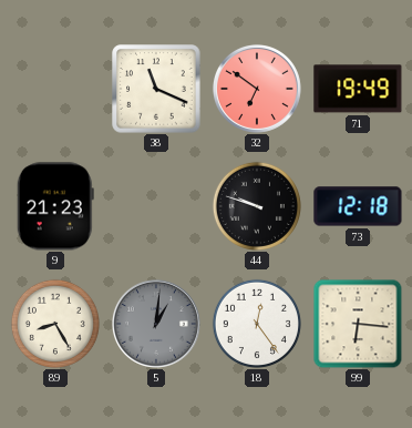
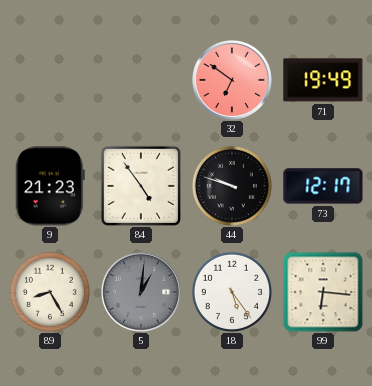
38: 11:19 -> none (156, 89)
84: none -> 4:54 (141, 186)
73: 12:18 -> 12:17 (323, 186)
18: 12:24 -> 5:24 (232, 292)
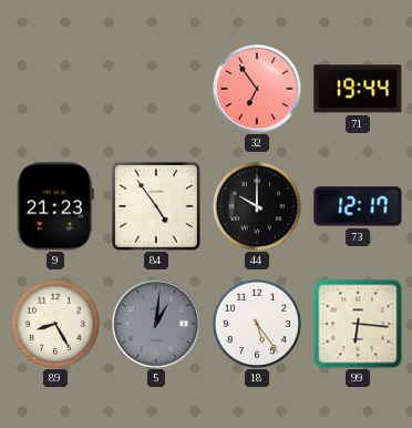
32: 6:51 -> 6:54 (257, 89)
71: 19:49 -> 19:44 (358, 89)
44: 9:48 -> 10:00 (257, 206)
